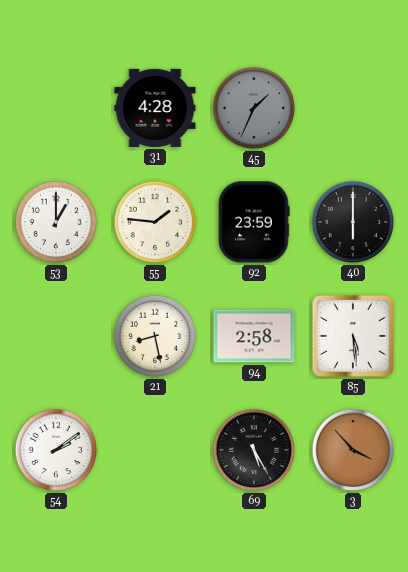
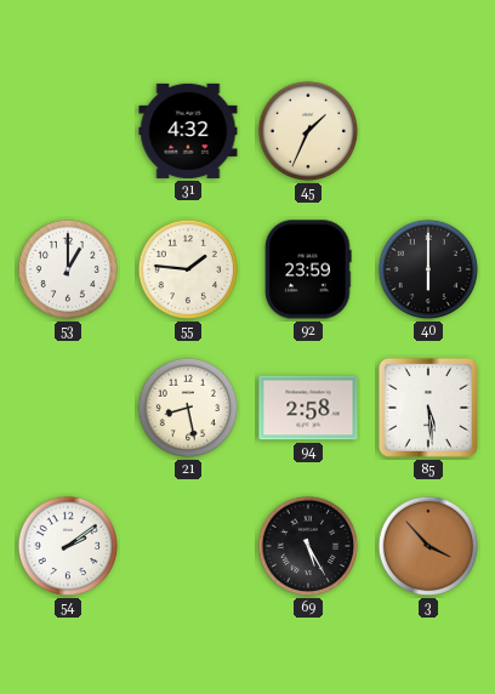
31: 4:28 -> 4:32 (188, 131)
45 dial: grey -> cream (308, 131)
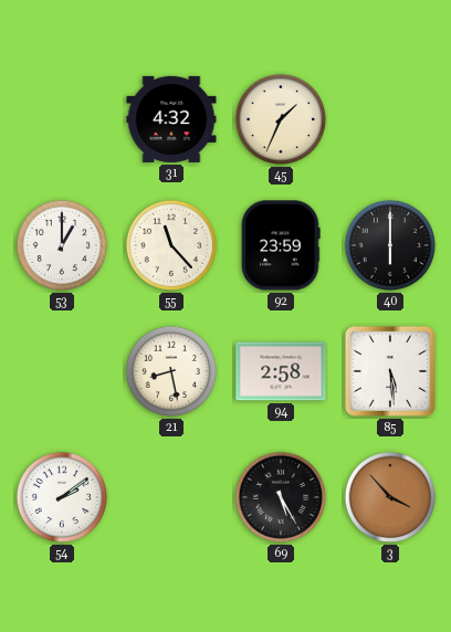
55: 1:46 -> 11:23 (171, 245)
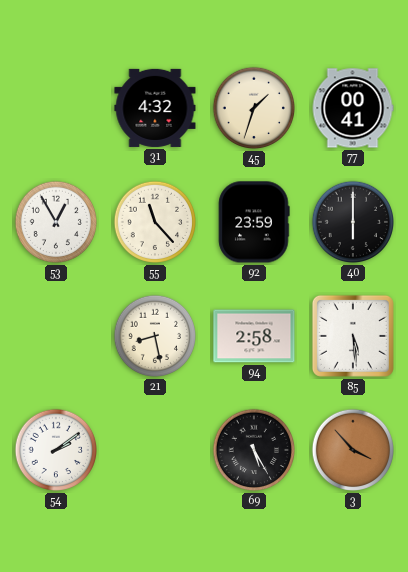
45: 1:34 -> 1:33 (254, 108)
77: none -> 00:41 (353, 108)
53: 1:00 -> 12:55 (56, 222)
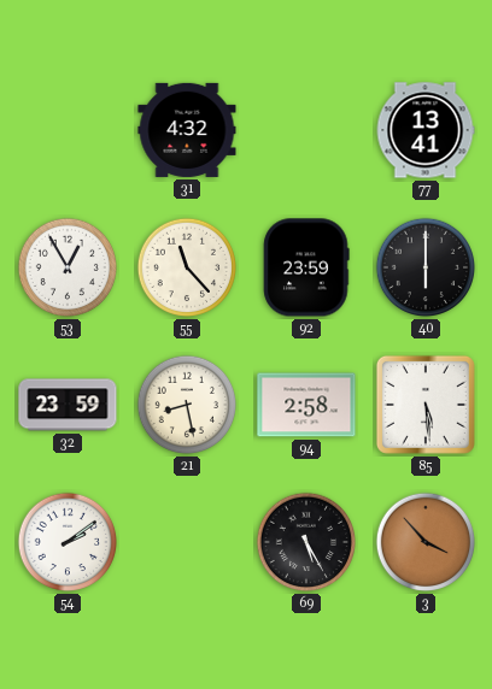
45: 1:33 -> none (254, 108)
77: 00:41 -> 13:41 (426, 130)
32: none -> 23:59 (68, 405)
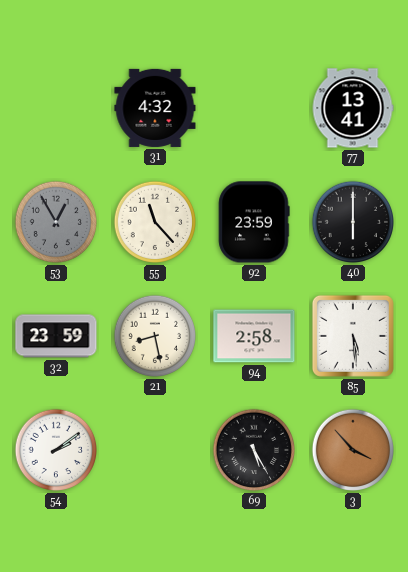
53 dial: white -> grey (56, 222)
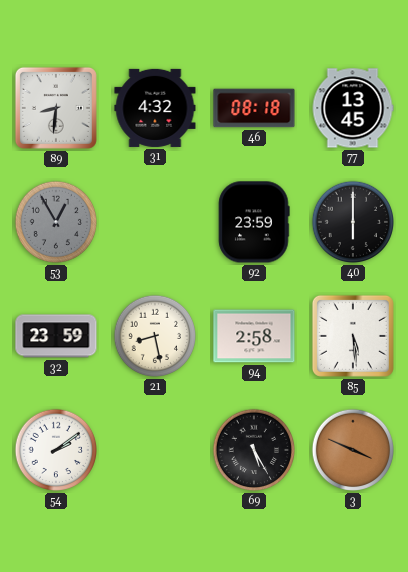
89: none -> 8:31 (56, 108)
46: none -> 08:18 (254, 108)
77: 13:41 -> 13:45 (353, 108)
55: 11:23 -> none (155, 222)
3: 3:53 -> 3:49 (353, 450)
